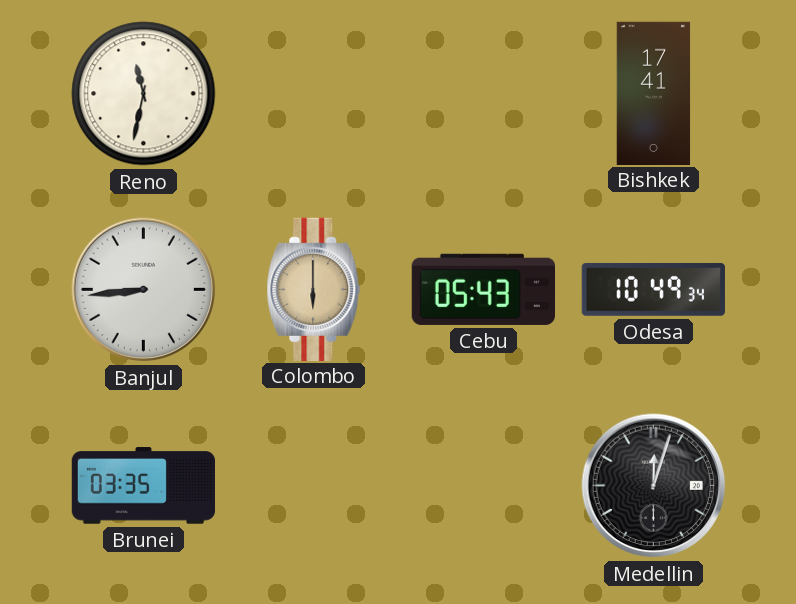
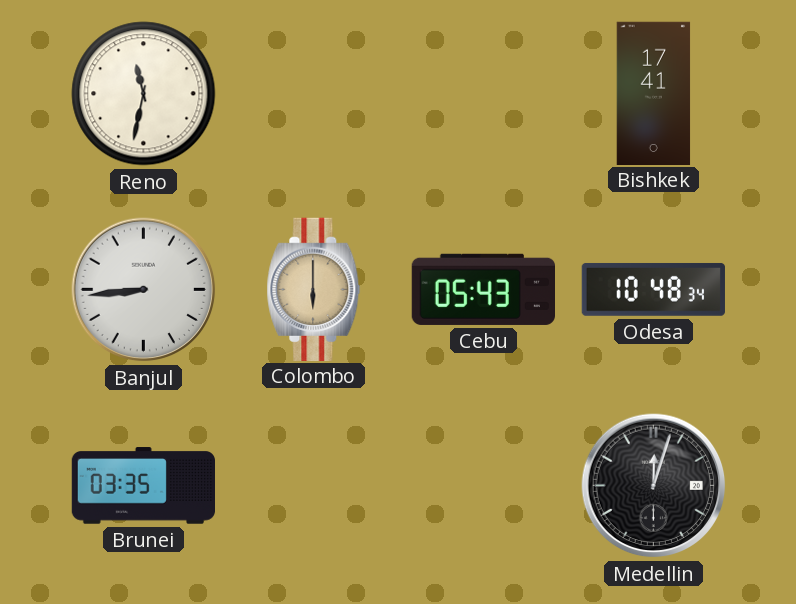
Odesa: 10:49 -> 10:48 (653, 289)
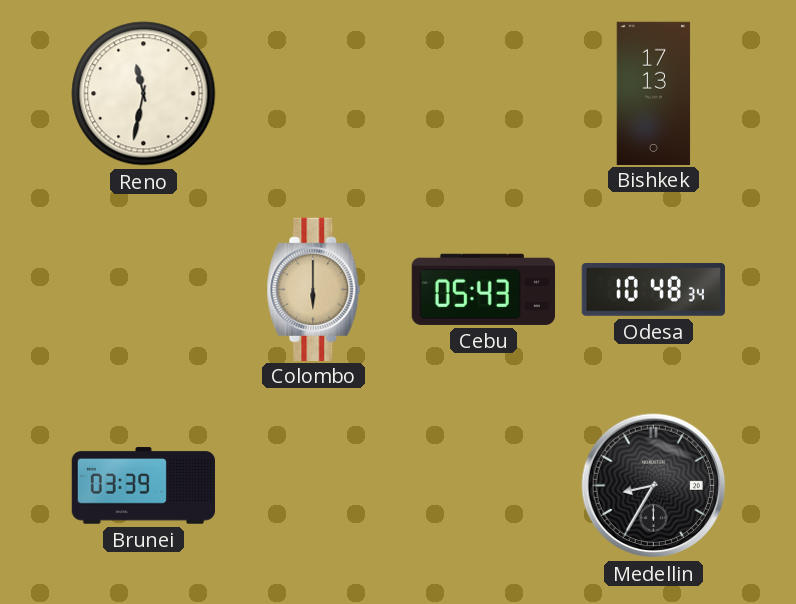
Bishkek: 17:41 -> 17:13 (654, 93)
Banjul: 8:44 -> none (144, 290)
Brunei: 03:35 -> 03:39 (143, 486)
Medellin: 12:03 -> 8:35 (654, 486)
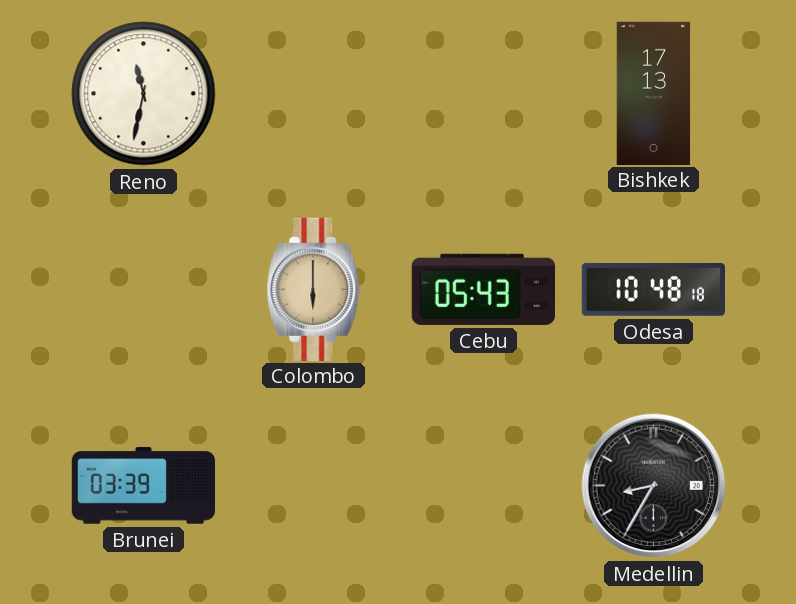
Odesa: 10:48:34 -> 10:48:18 (653, 289)
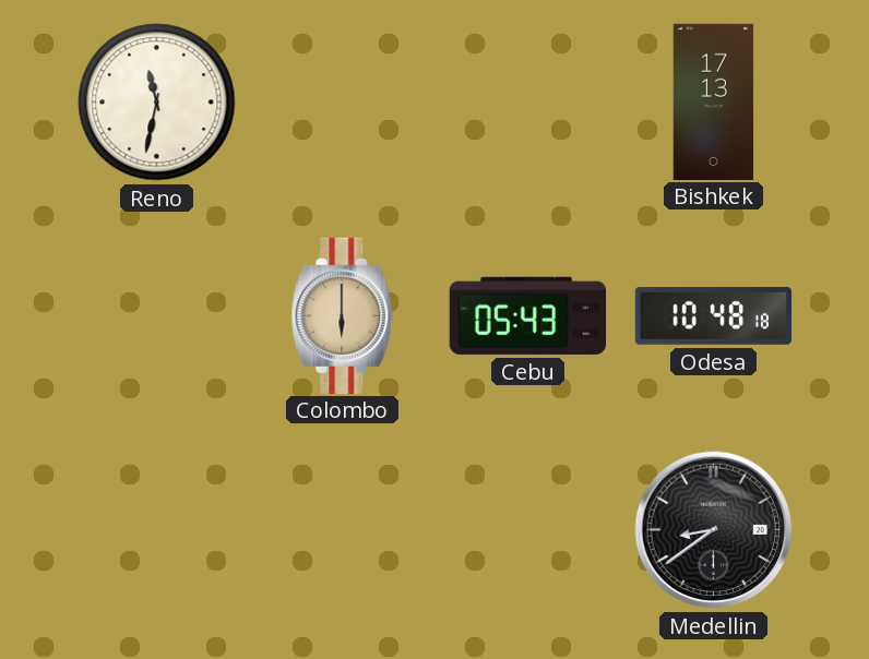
Brunei: 03:39 -> none (143, 486)
Medellin: 8:35 -> 8:39 (714, 530)
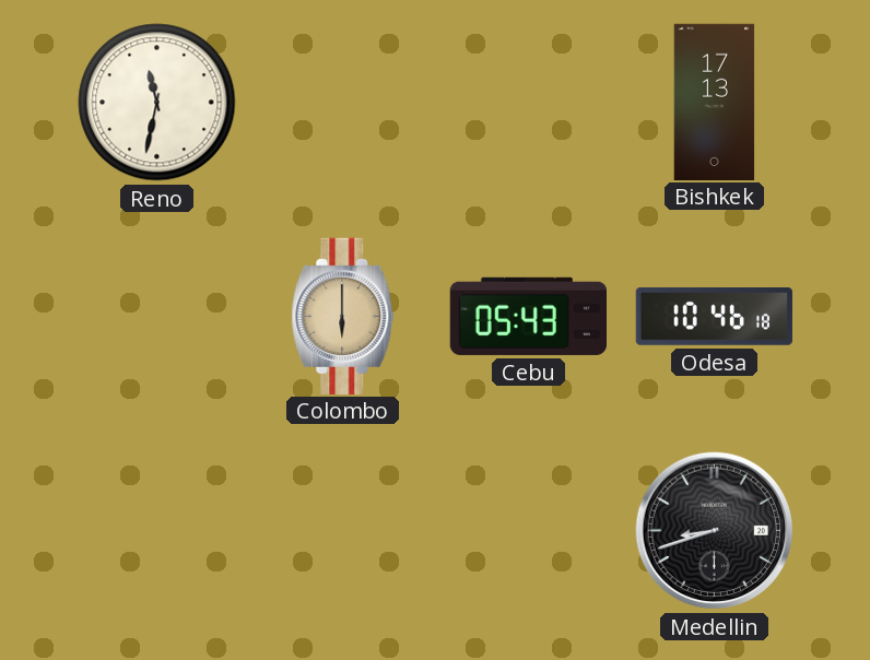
Odesa: 10:48 -> 10:46 (714, 316)
Medellin: 8:39 -> 8:42 (715, 531)
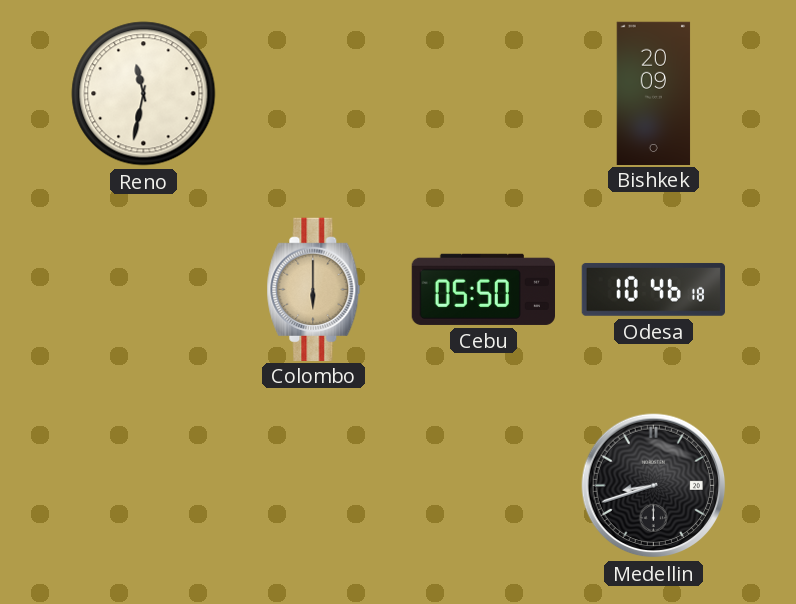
Bishkek: 17:13 -> 20:09 (654, 93)
Cebu: 05:43 -> 05:50 (483, 289)
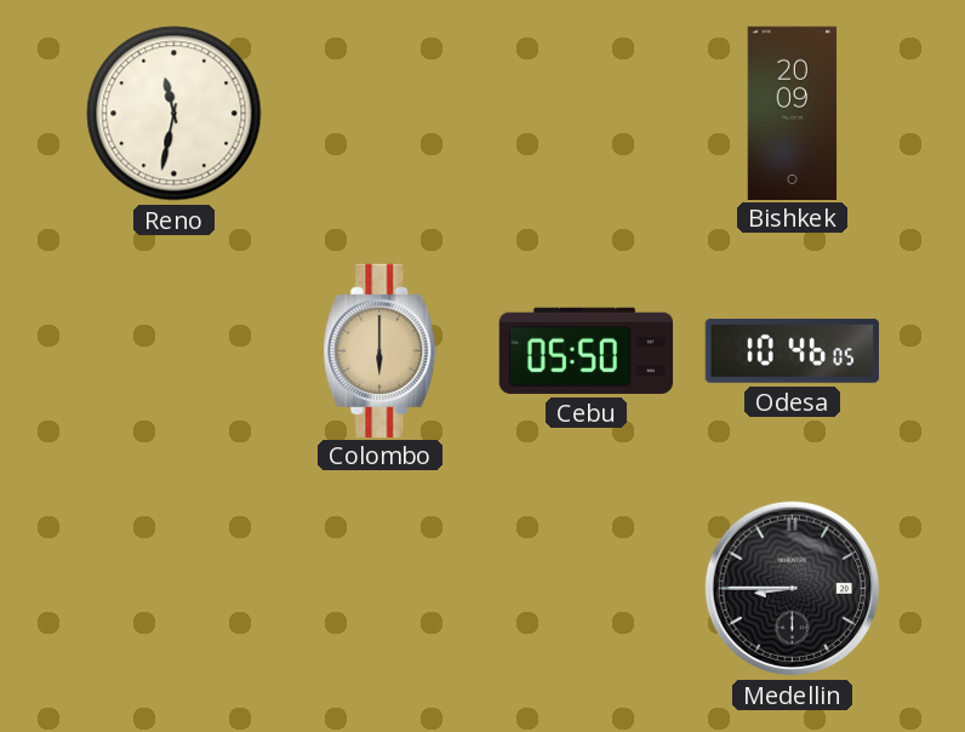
Odesa: 10:46:18 -> 10:46:05 (792, 350)
Medellin: 8:42 -> 8:45 (793, 589)
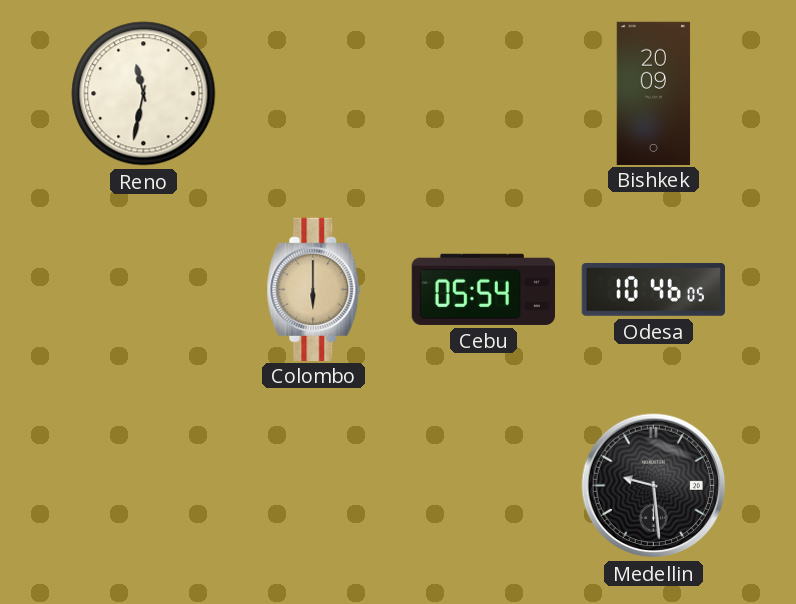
Cebu: 05:50 -> 05:54 (483, 289)
Medellin: 8:45 -> 9:29 (654, 486)
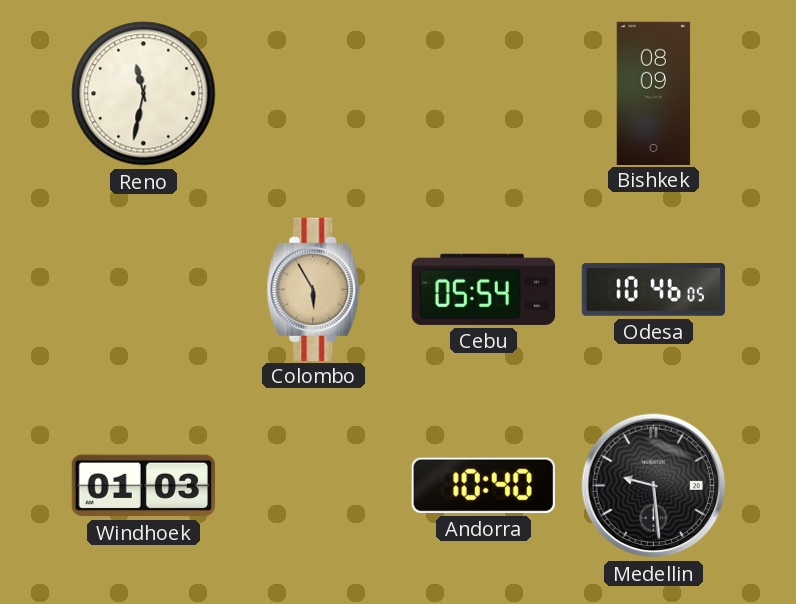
Bishkek: 20:09 -> 08:09 (654, 93)
Colombo: 6:00 -> 5:55 (314, 289)
Windhoek: none -> 01:03 (143, 486)
Andorra: none -> 10:40 (483, 485)
